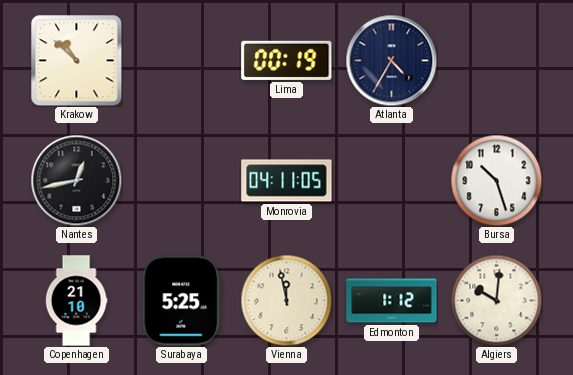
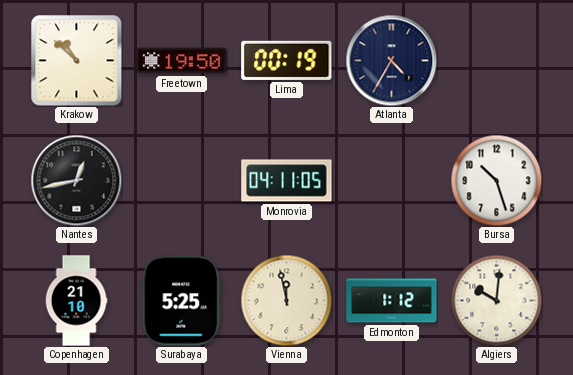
Freetown: none -> 19:50 (182, 61)
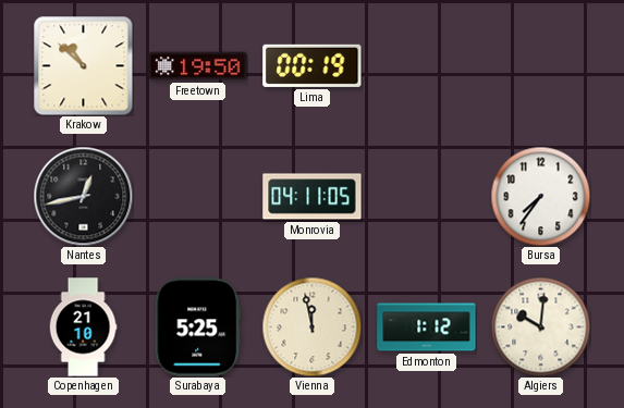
Atlanta: 4:35 -> none (391, 60)
Bursa: 10:27 -> 7:36 (540, 196)
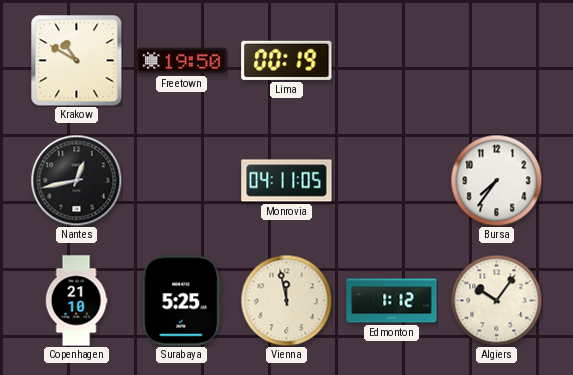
Krakow: 10:52 -> 10:50 (77, 61)
Algiers: 10:01 -> 10:06 (496, 300)
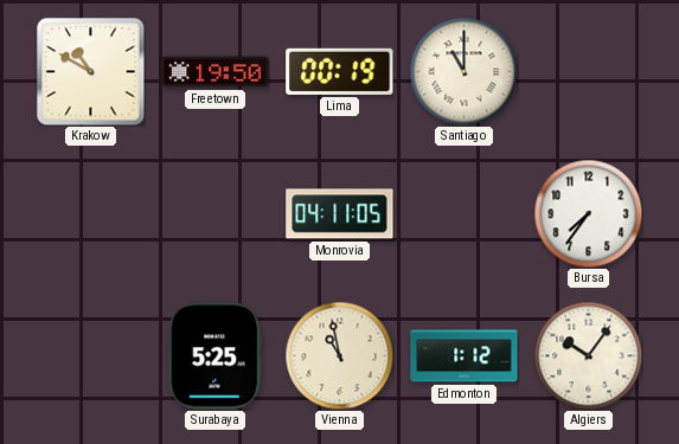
Santiago: none -> 11:00 (463, 71)
Nantes: 12:43 -> none (76, 180)
Copenhagen: 21:10 -> none (76, 301)
Vienna: 11:58 -> 10:58 (339, 355)
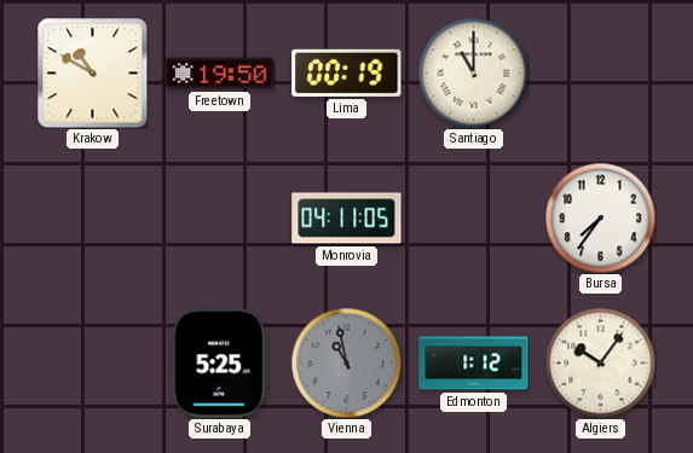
Vienna dial: cream -> grey (346, 362)
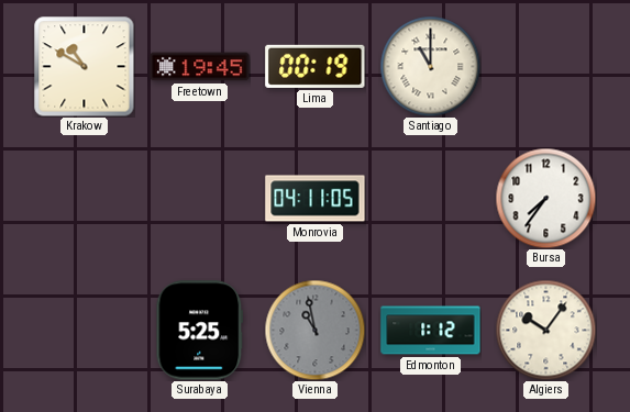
Freetown: 19:50 -> 19:45 (200, 67)
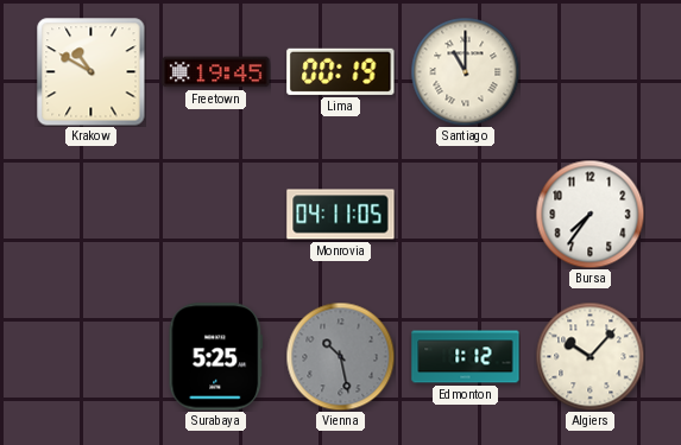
Vienna: 10:58 -> 10:28 (340, 356)
Algiers: 10:06 -> 10:07 (589, 356)
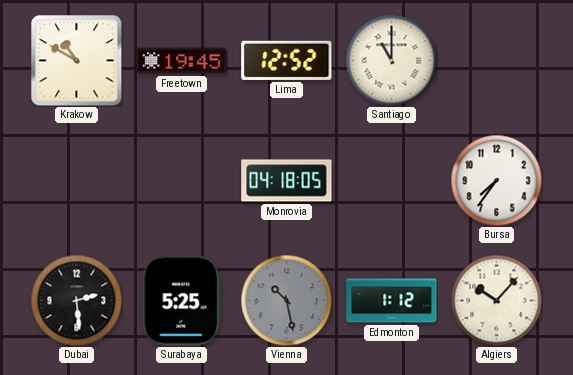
Lima: 00:19 -> 12:52 (287, 60)
Monrovia: 04:11 -> 04:18 (287, 181)
Dubai: none -> 2:29 (76, 300)
